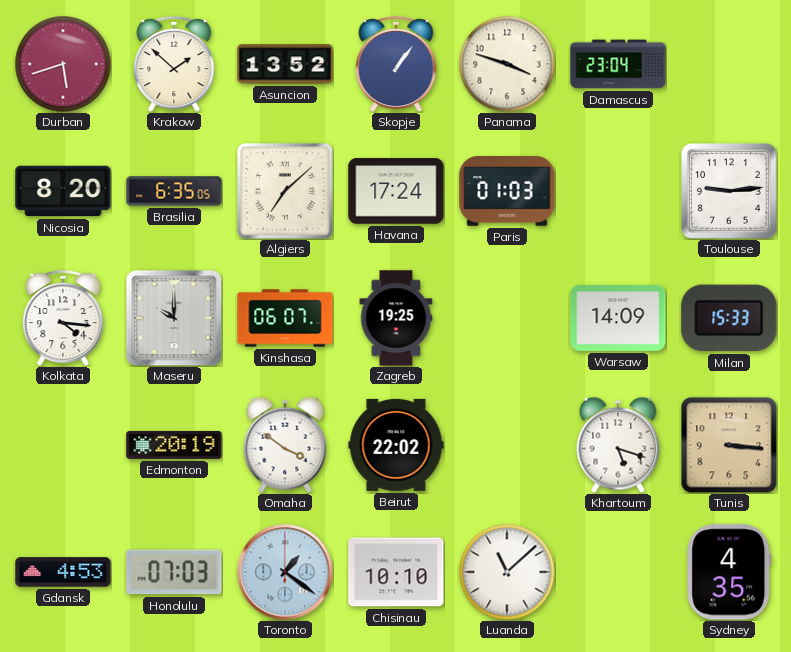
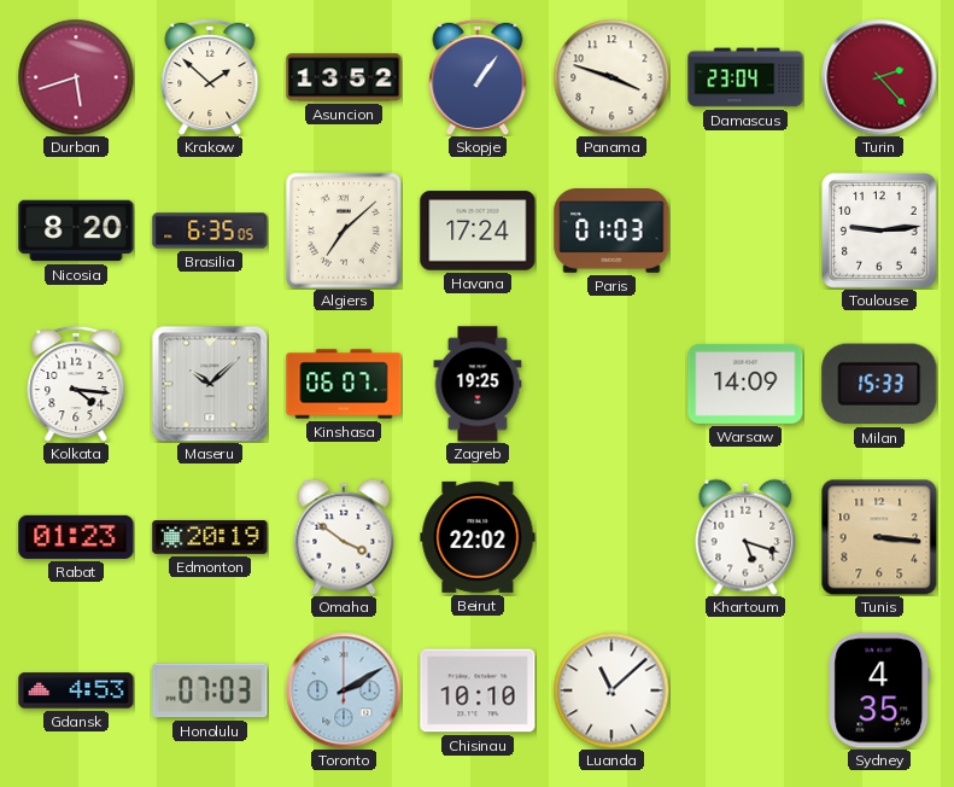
Turin: none -> 2:23 (879, 77)
Maseru: 10:00 -> 10:08 (210, 384)
Rabat: none -> 01:23 (76, 537)
Toronto: 1:21 -> 2:10 (344, 690)
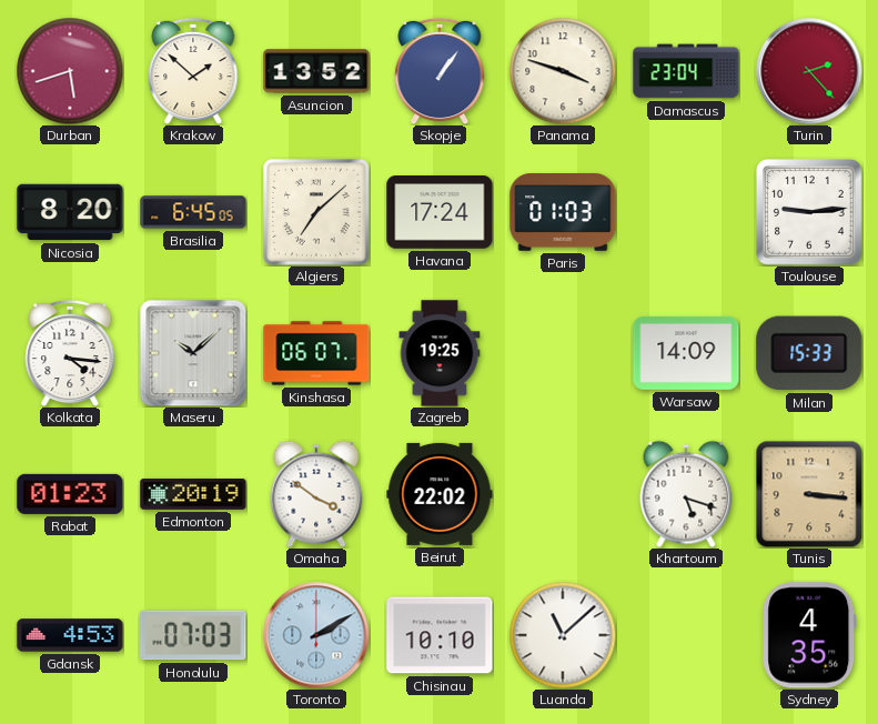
Brasilia: 6:35 -> 6:45 (193, 212)
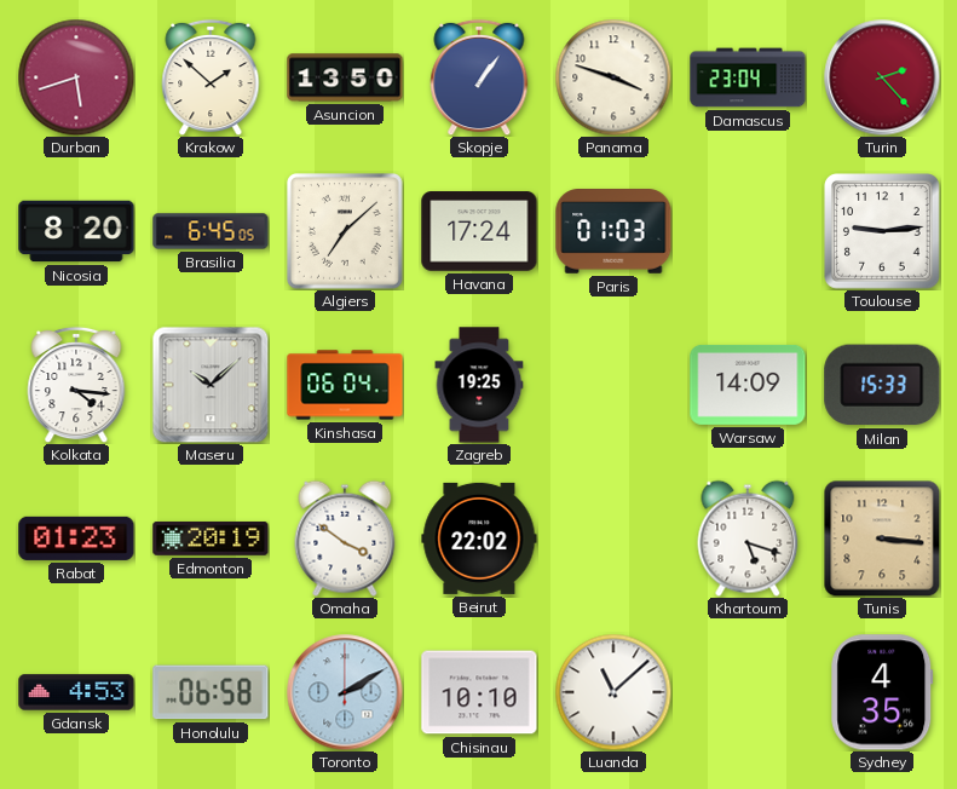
Asuncion: 13:52 -> 13:50 (345, 77)
Kinshasa: 06:07 -> 06:04 (345, 385)
Honolulu: 07:03 -> 06:58 (211, 692)
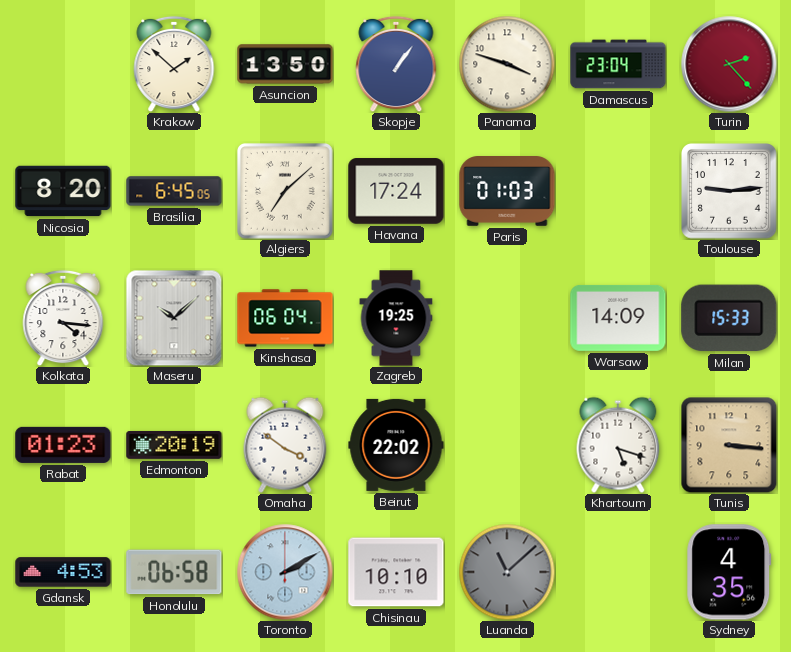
Durban: 5:42 -> none (76, 77)
Luanda dial: white -> grey (507, 572)
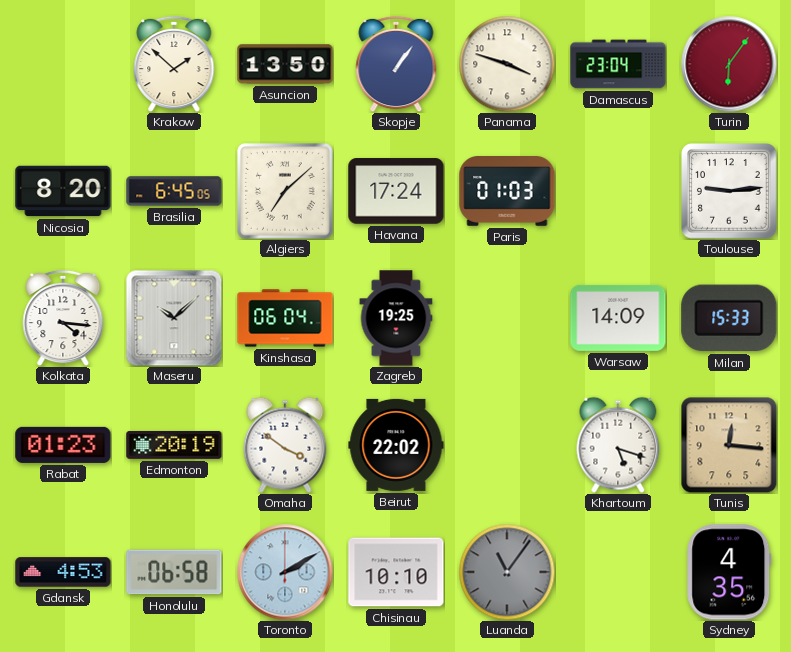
Turin: 2:23 -> 6:06 (729, 64)
Tunis: 3:16 -> 12:16 (729, 445)
Luanda: 11:08 -> 11:06 (507, 572)
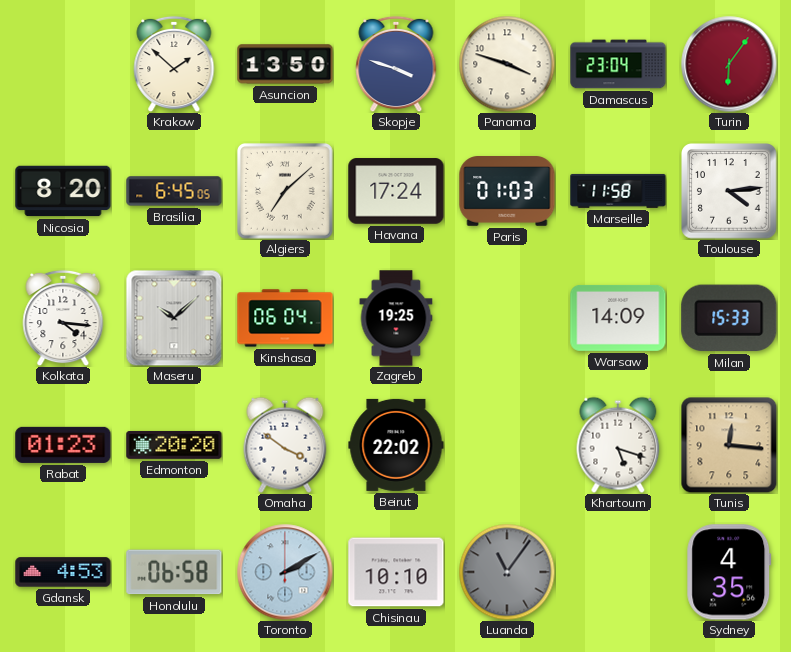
Skopje: 1:06 -> 3:48 (396, 64)
Marseille: none -> 11:58 (618, 191)
Toulouse: 9:14 -> 4:14 (730, 192)
Edmonton: 20:19 -> 20:20 (174, 445)
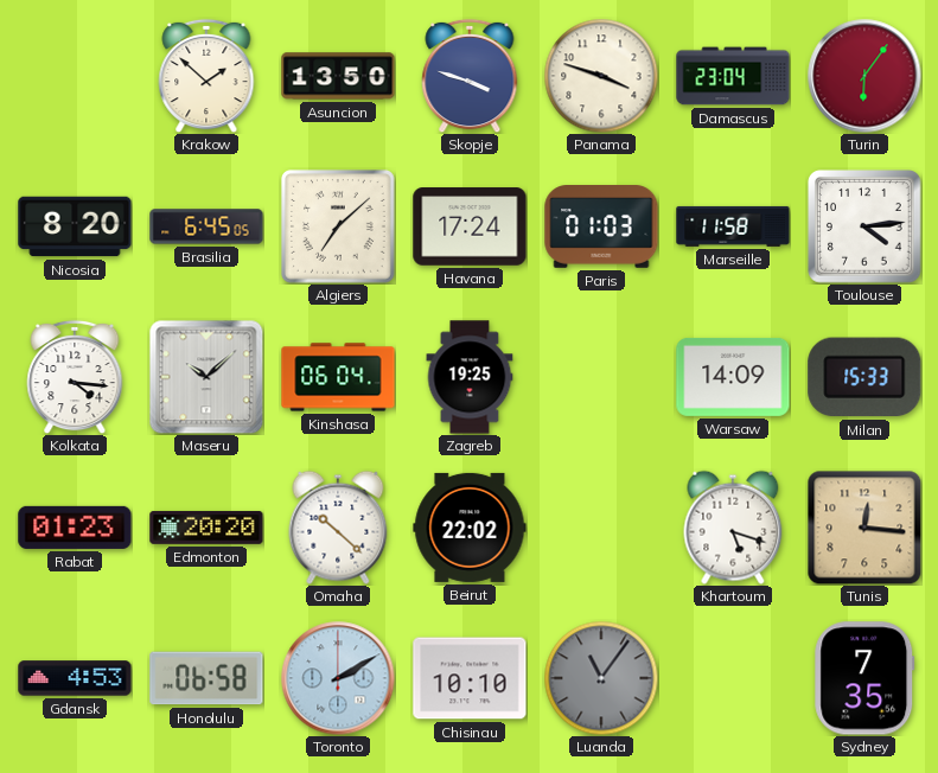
Omaha: 3:51 -> 10:22 (338, 528)
Sydney: 4:35 -> 7:35 (864, 678)
